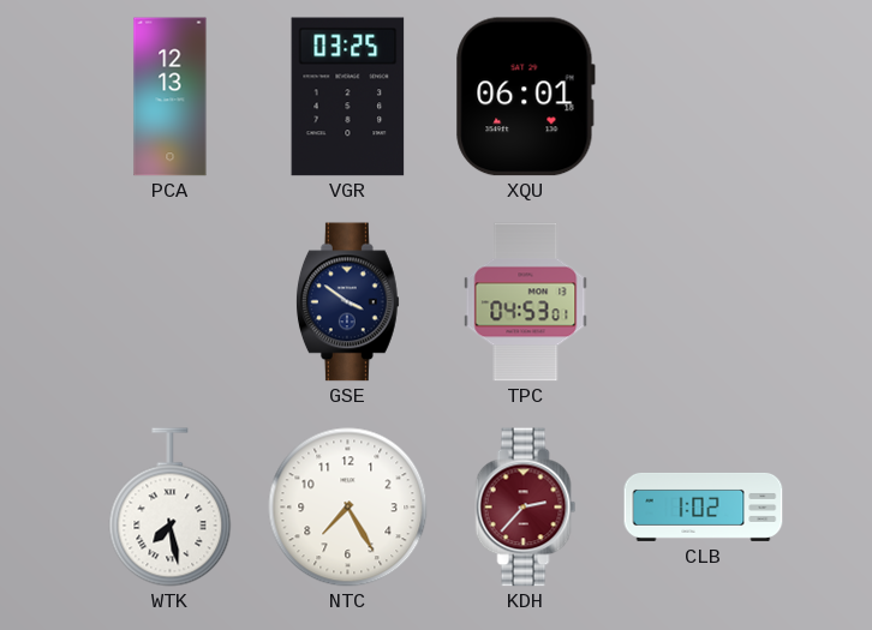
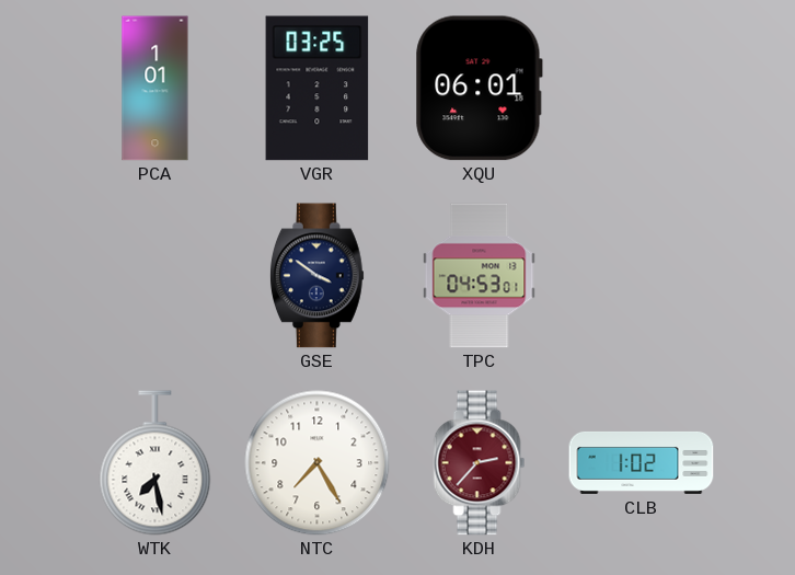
PCA: 12:13 -> 1:01 (155, 89)
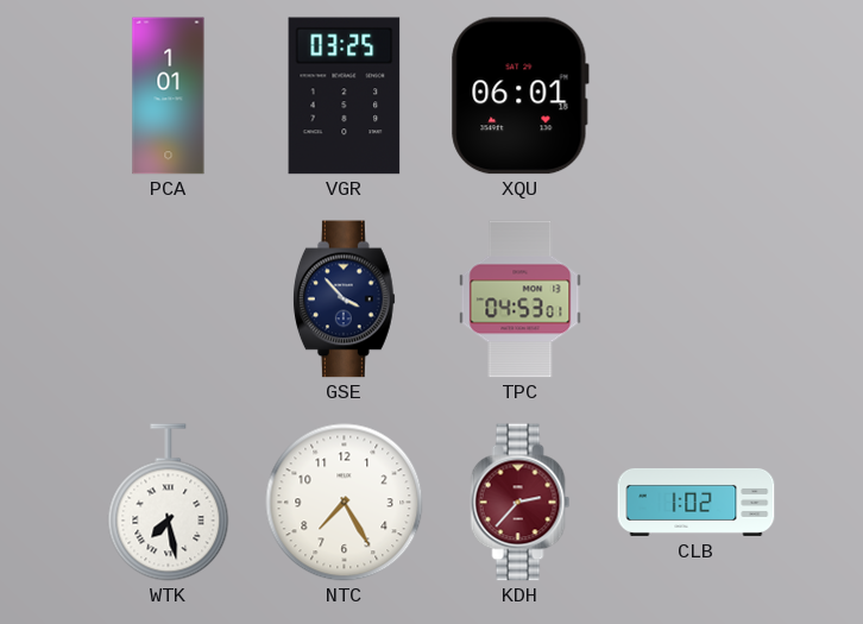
GSE: 3:51 -> 3:53 (344, 300)
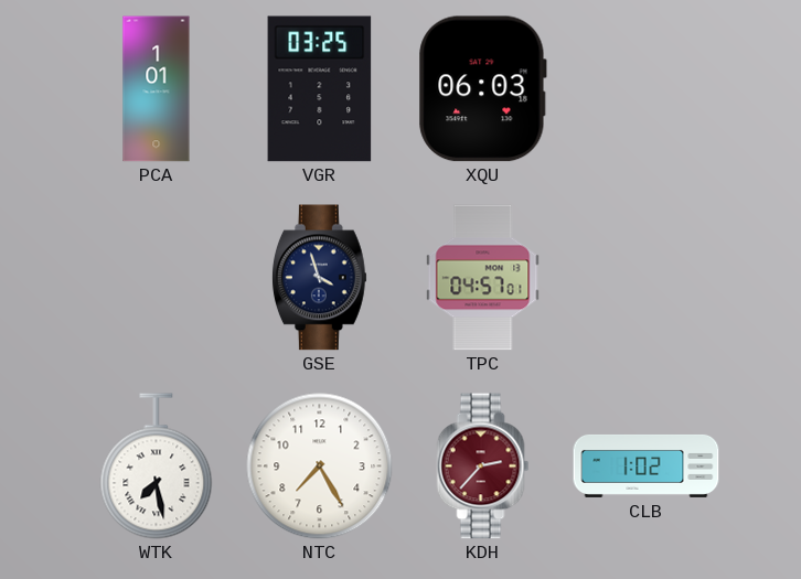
XQU: 06:01 -> 06:03 (482, 89)
GSE: 3:53 -> 3:57 (319, 278)
TPC: 04:53 -> 04:57 (483, 278)
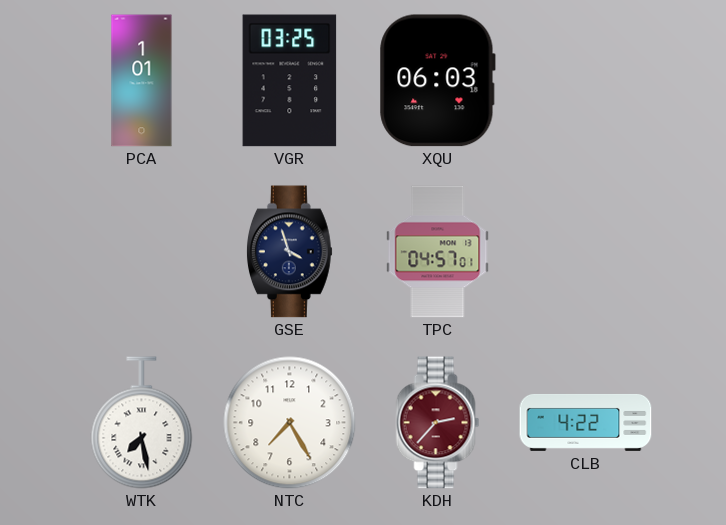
CLB: 1:02 -> 4:22 (586, 422)
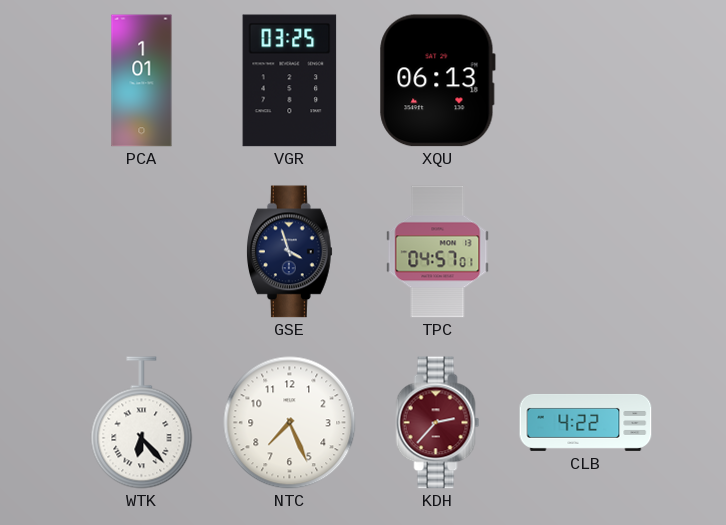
XQU: 06:03 -> 06:13 (437, 81)
WTK: 7:28 -> 6:23 (142, 423)
NTC: 7:25 -> 7:26 (290, 423)
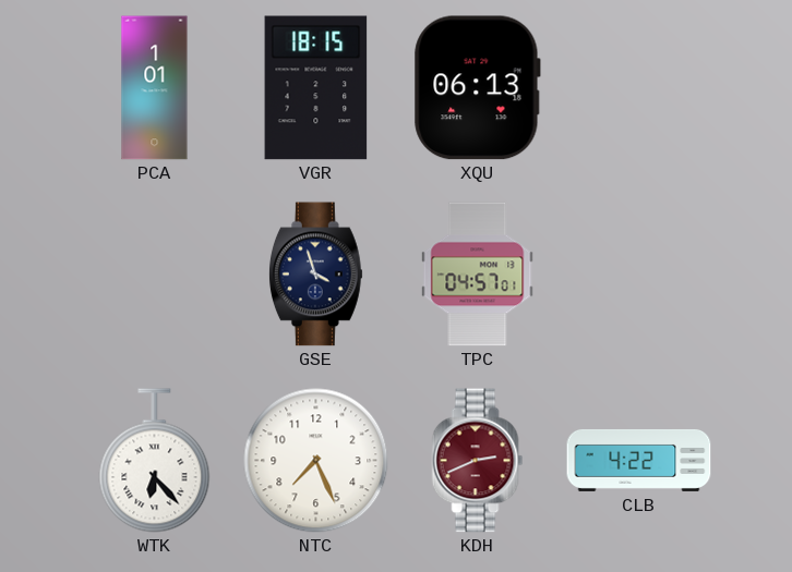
VGR: 03:25 -> 18:15 (316, 88)
KDH: 2:37 -> 2:41 (478, 461)
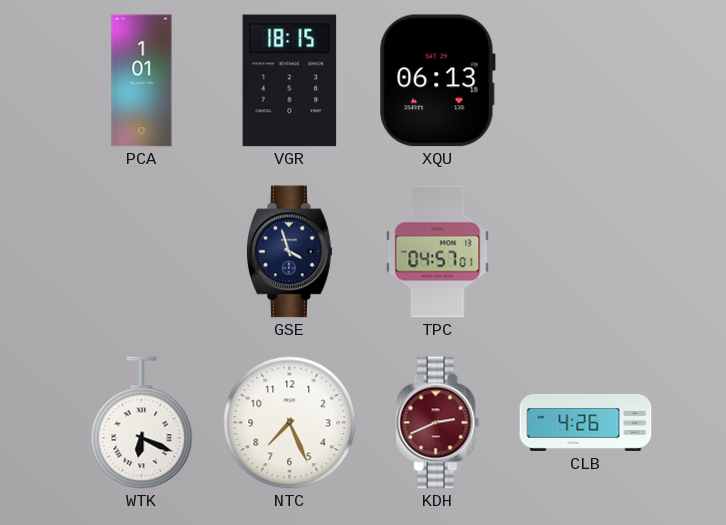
WTK: 6:23 -> 6:19 (142, 423)
CLB: 4:22 -> 4:26 (586, 422)
